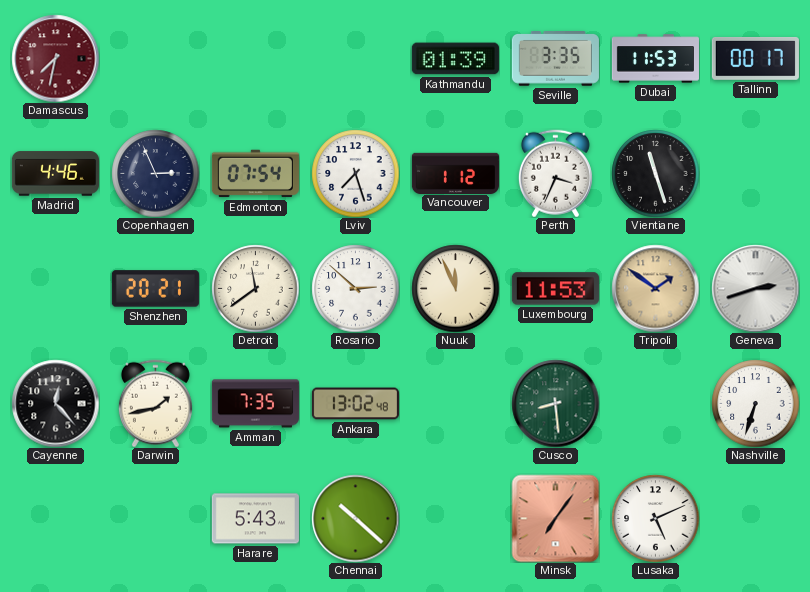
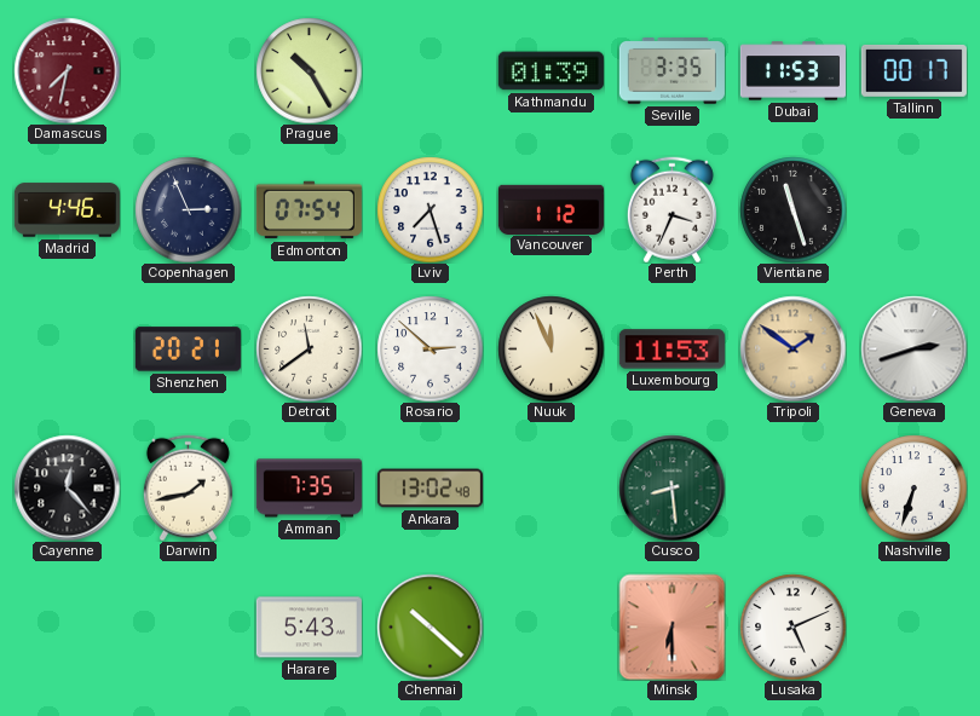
Prague: none -> 10:25 (309, 70)
Minsk: 7:06 -> 6:30 (671, 626)
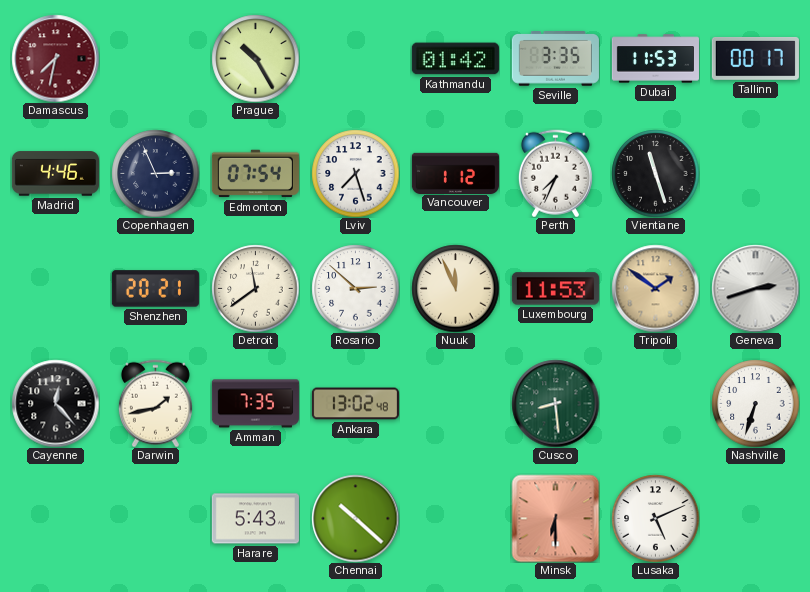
Kathmandu: 01:39 -> 01:42 (455, 59)
Perth: 3:34 -> 7:34 (555, 173)
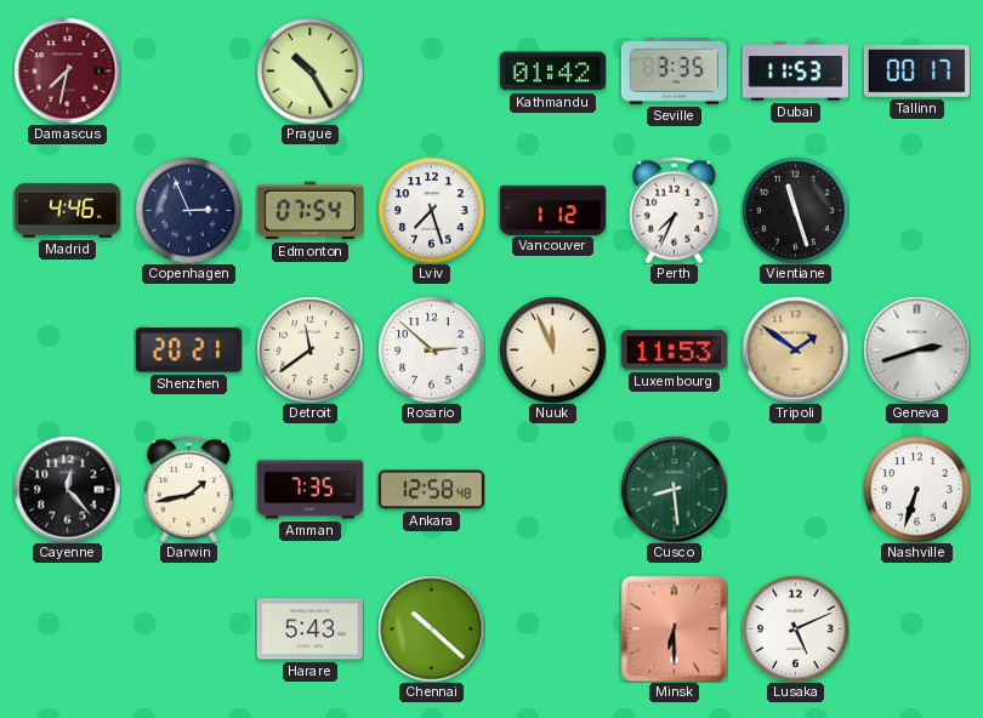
Ankara: 13:02 -> 12:58 (431, 490)
